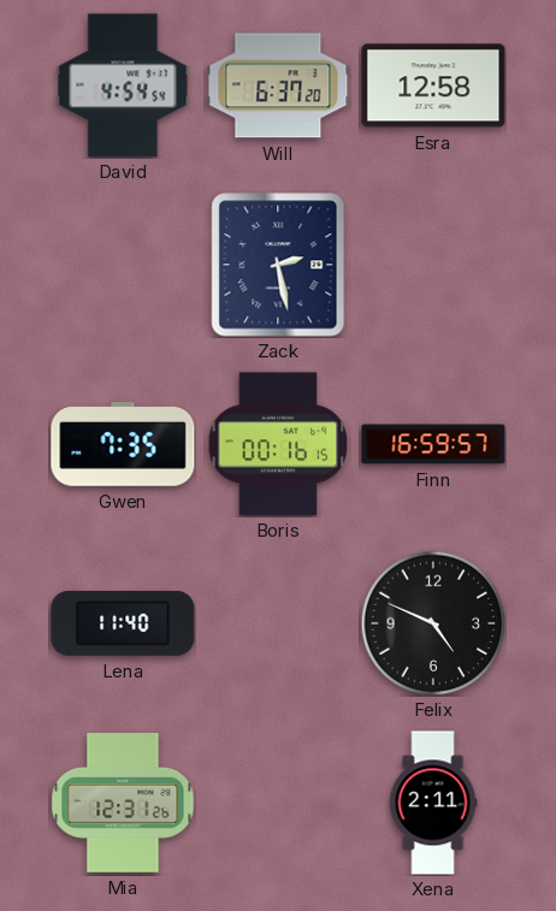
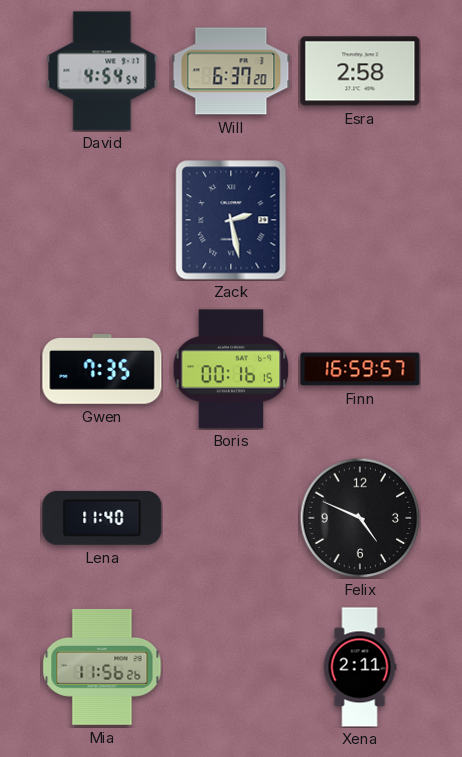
Esra: 12:58 -> 2:58 (360, 71)
Mia: 12:31 -> 11:56 (102, 667)
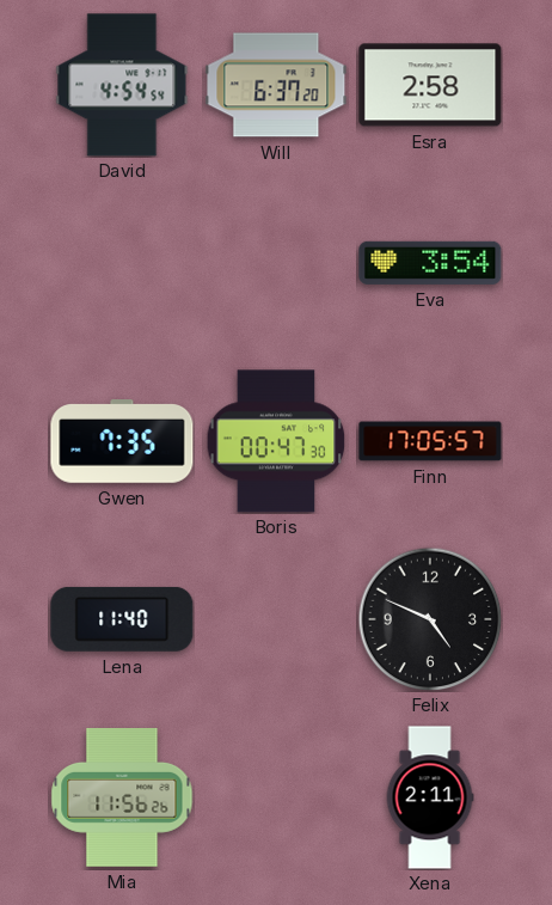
Zack: 2:28 -> none (231, 220)
Eva: none -> 3:54 (430, 263)
Boris: 00:16 -> 00:47 (276, 441)
Finn: 16:59 -> 17:05 (430, 441)
